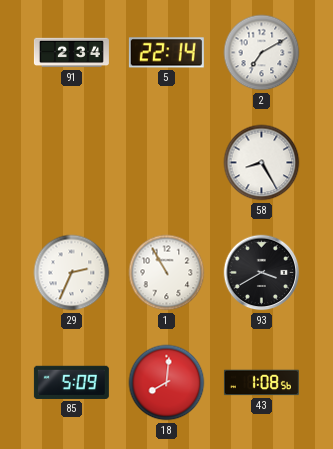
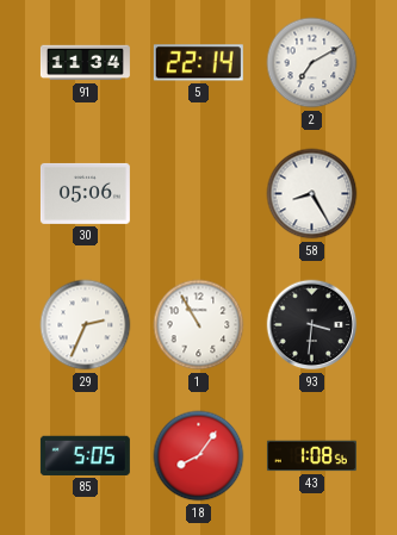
91: 2:34 -> 11:34 (85, 63)
30: none -> 05:06 (85, 193)
93: 3:40 -> 3:31 (312, 325)
85: 5:09 -> 5:05 (85, 455)
18: 8:01 -> 8:06 (199, 456)
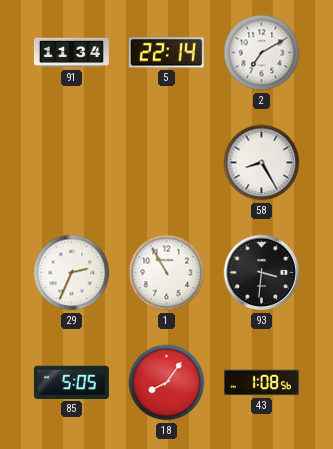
30: 05:06 -> none (85, 193)
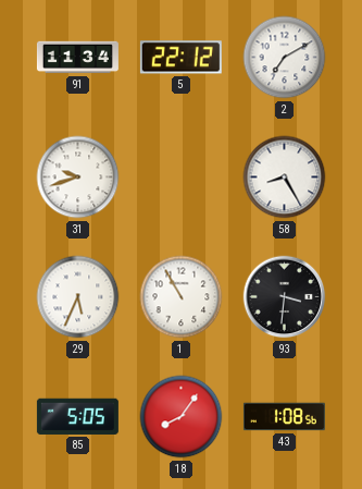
5: 22:14 -> 22:12 (180, 58)
31: none -> 9:42 (78, 178)
29: 2:34 -> 5:34 (78, 297)
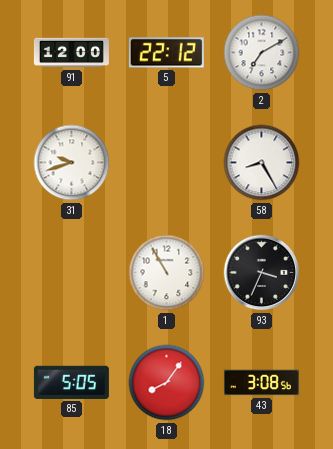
91: 11:34 -> 12:00 (71, 53)
29: 5:34 -> none (78, 297)
93: 3:31 -> 3:34 (262, 273)
43: 1:08 -> 3:08 (261, 383)
